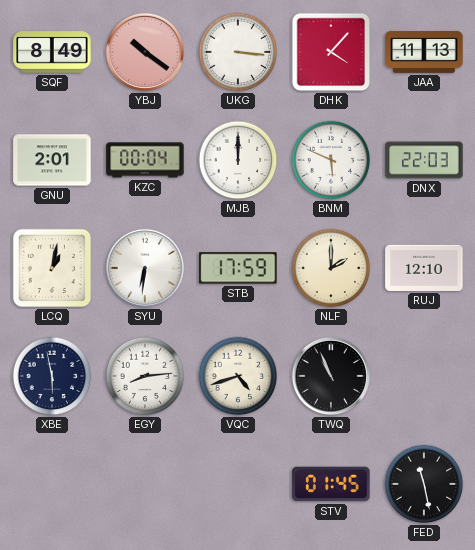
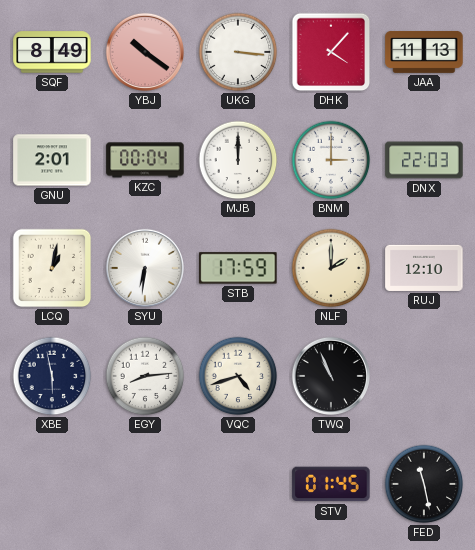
BNM: 5:49 -> 3:00 (331, 160)
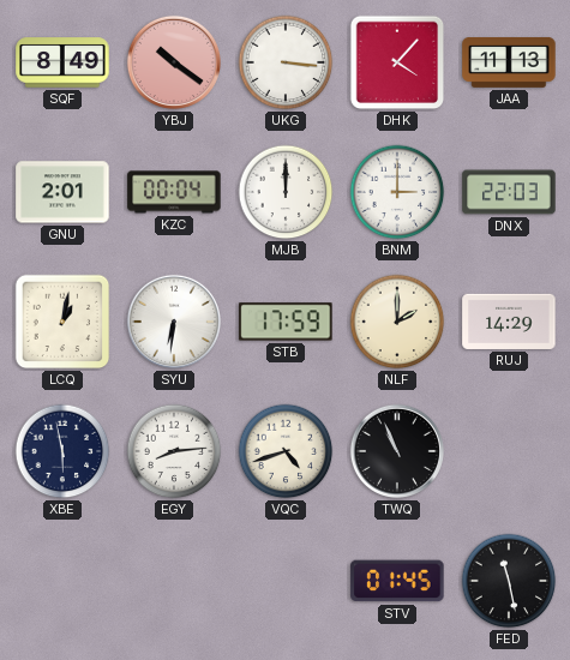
RUJ: 12:10 -> 14:29 (509, 322)
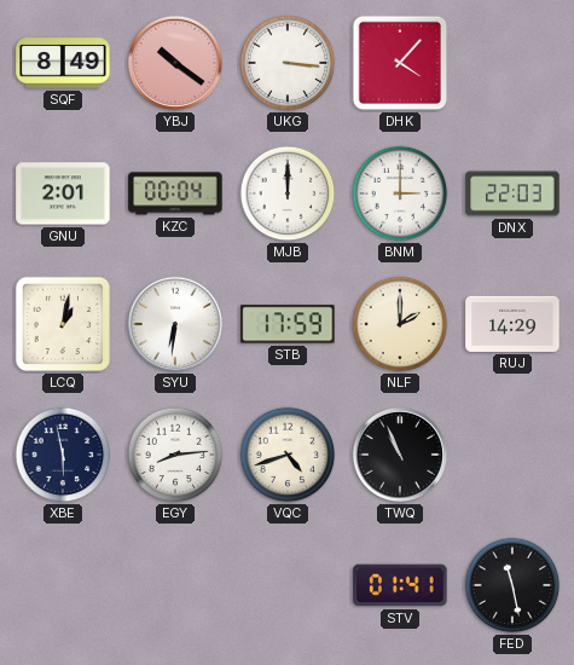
JAA: 11:13 -> none (509, 64)
STV: 01:45 -> 01:41 (400, 585)
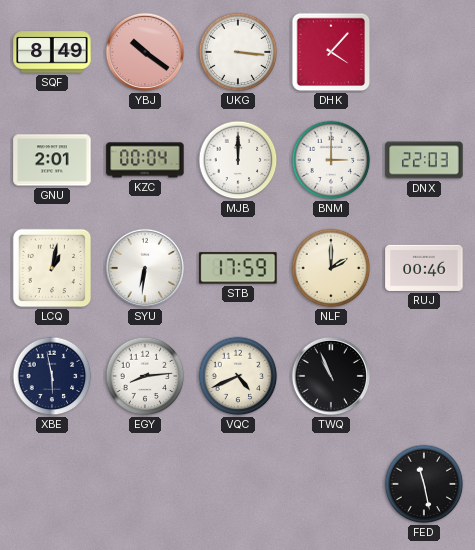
RUJ: 14:29 -> 00:46 (424, 268)
VQC: 4:42 -> 4:41 (238, 376)
STV: 01:41 -> none (400, 585)
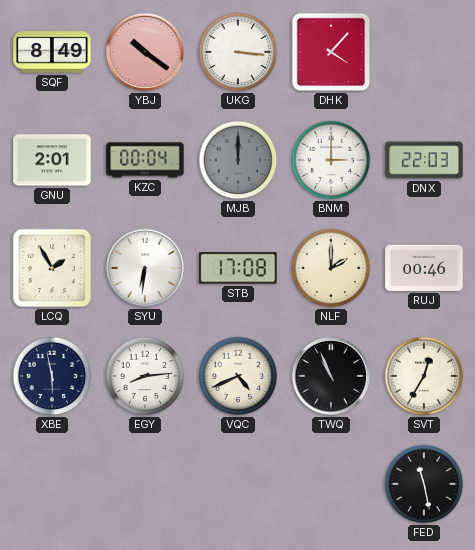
MJB dial: white -> grey (238, 160)
LCQ: 1:02 -> 1:55 (52, 268)
STB: 17:59 -> 17:08 (238, 268)
SVT: none -> 12:35 (424, 376)
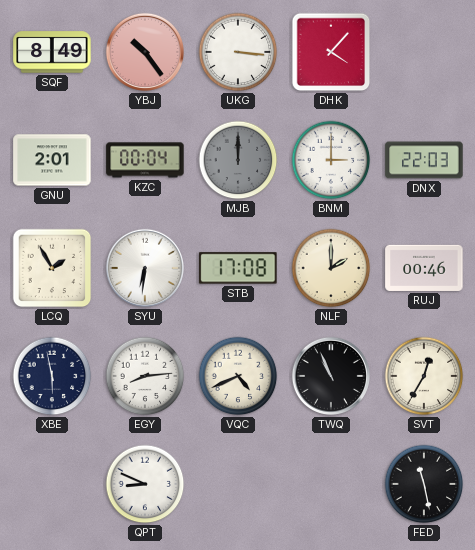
YBJ: 10:21 -> 10:24 (145, 52)
QPT: none -> 8:49 (145, 484)
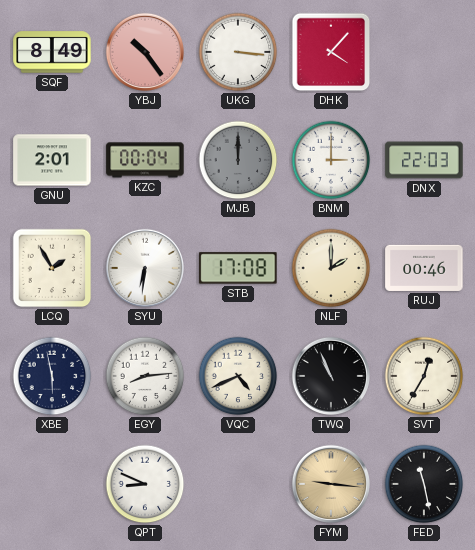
FYM: none -> 9:16 (331, 484)
